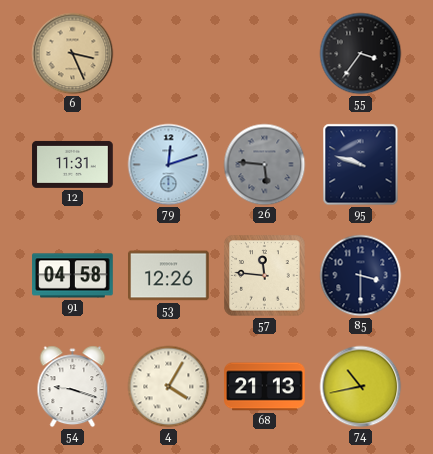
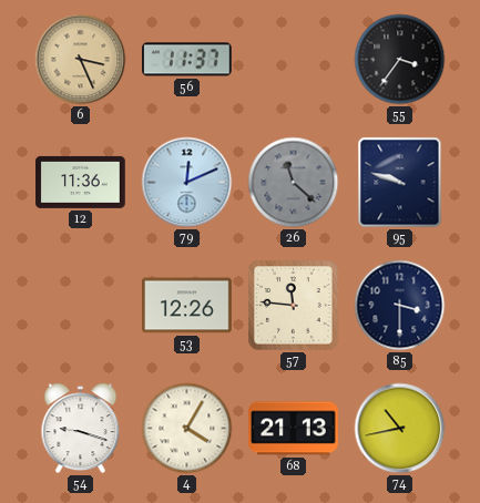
56: none -> 11:37 (187, 60)
12: 11:31 -> 11:36 (81, 182)
79: 12:12 -> 12:11 (187, 183)
26: 5:46 -> 11:22 (294, 183)
91: 04:58 -> none (73, 276)
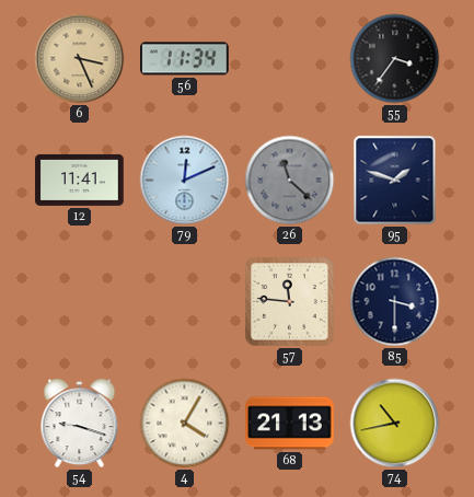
56: 11:37 -> 11:34 (185, 59)
12: 11:36 -> 11:41 (80, 180)
95: 9:48 -> 1:48 (395, 181)
53: 12:26 -> none (187, 306)
